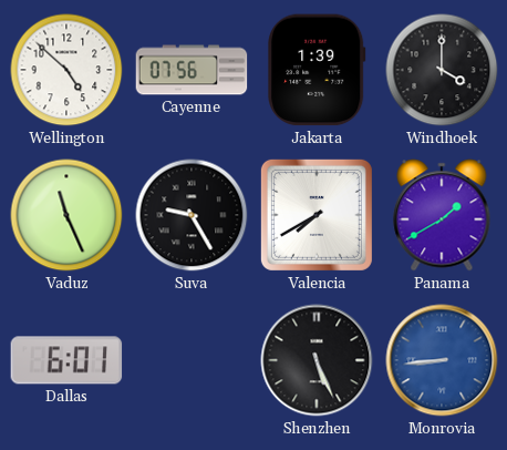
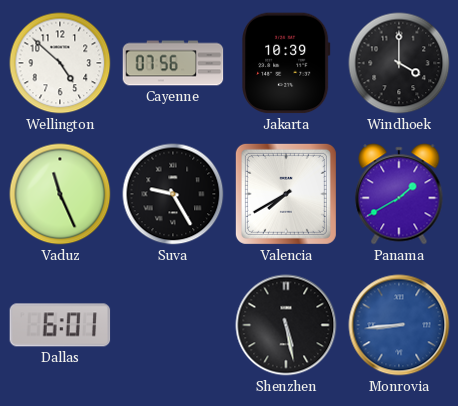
Jakarta: 1:39 -> 10:39 (286, 63)
Shenzhen: 5:26 -> 5:28 (286, 325)
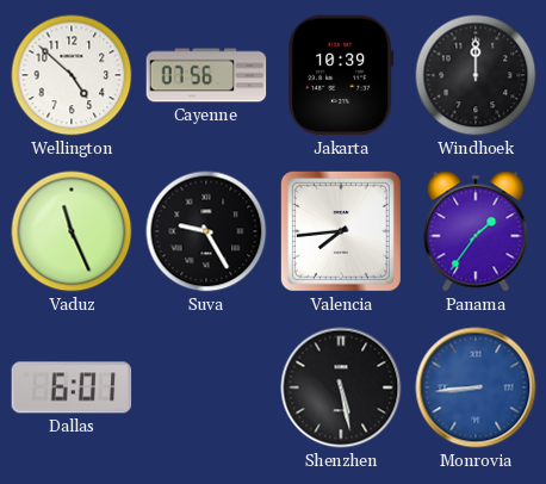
Windhoek: 4:00 -> 12:00 (476, 75)
Valencia: 7:40 -> 7:44 (341, 231)
Panama: 1:40 -> 1:36 (476, 231)
